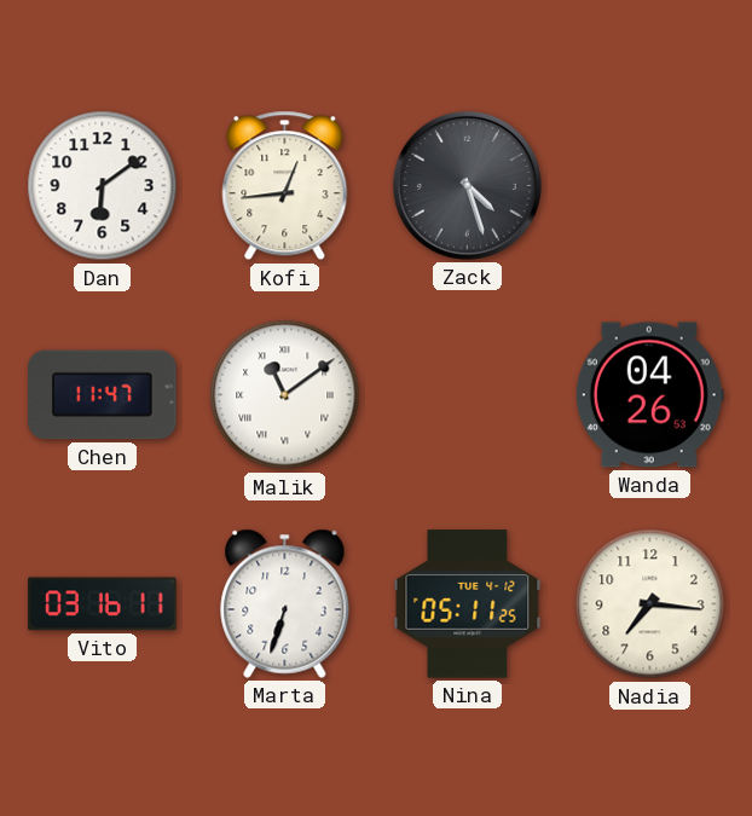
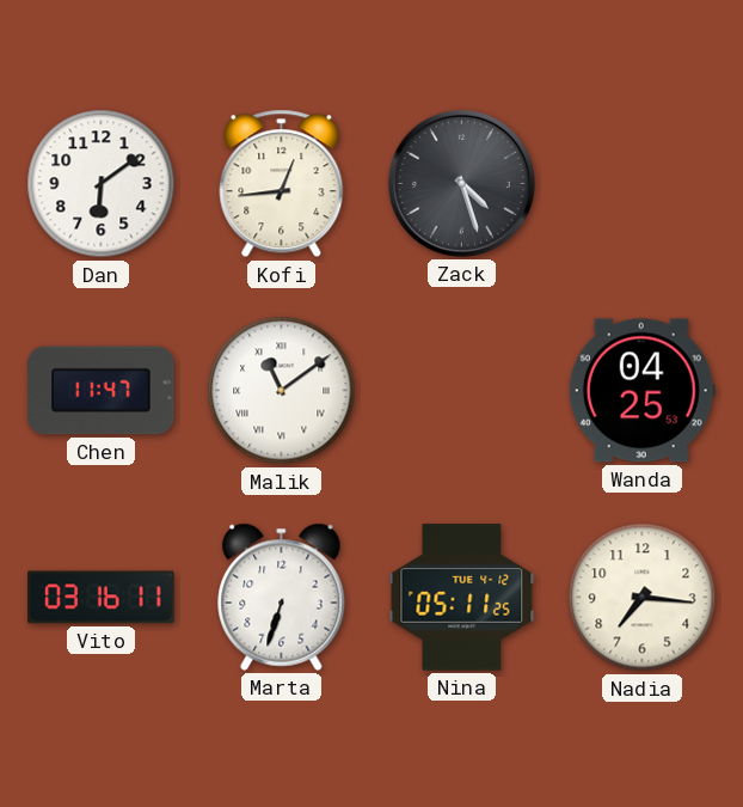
Wanda: 04:26 -> 04:25 (641, 391)
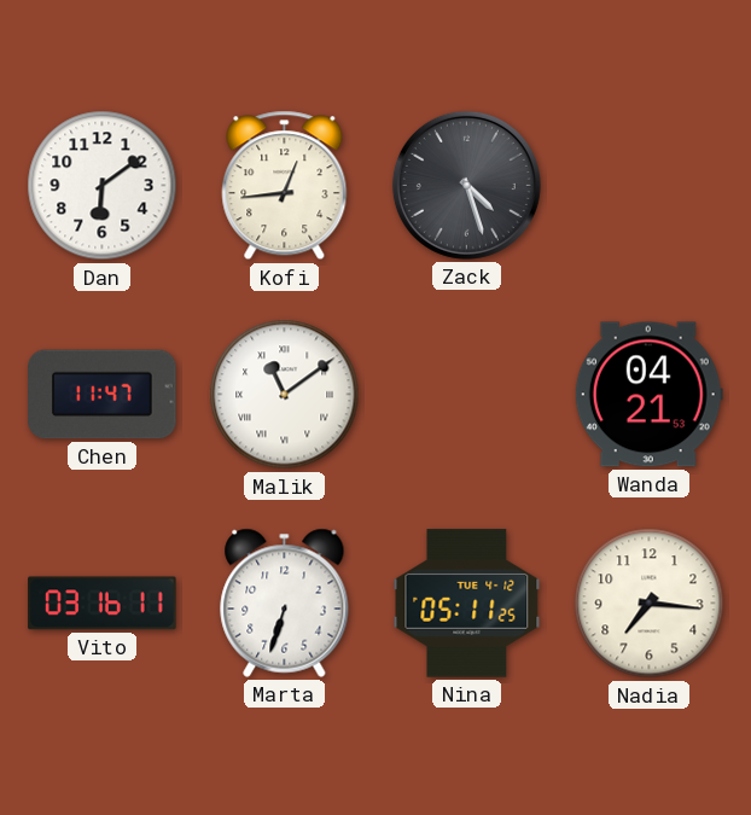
Wanda: 04:25 -> 04:21 (648, 395)
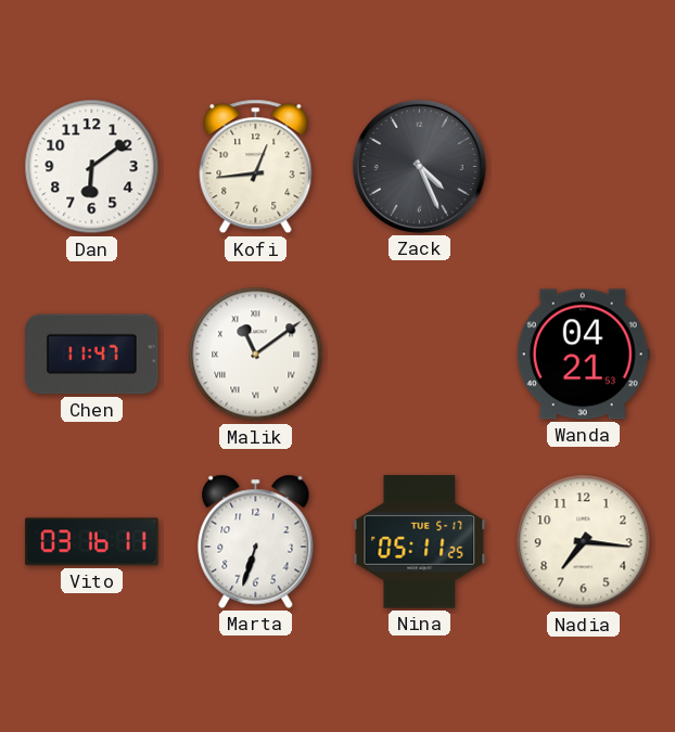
Zack: 4:27 -> 4:26 (419, 166)
Nina date: TUE 4-12 -> TUE 5-17 (420, 542)
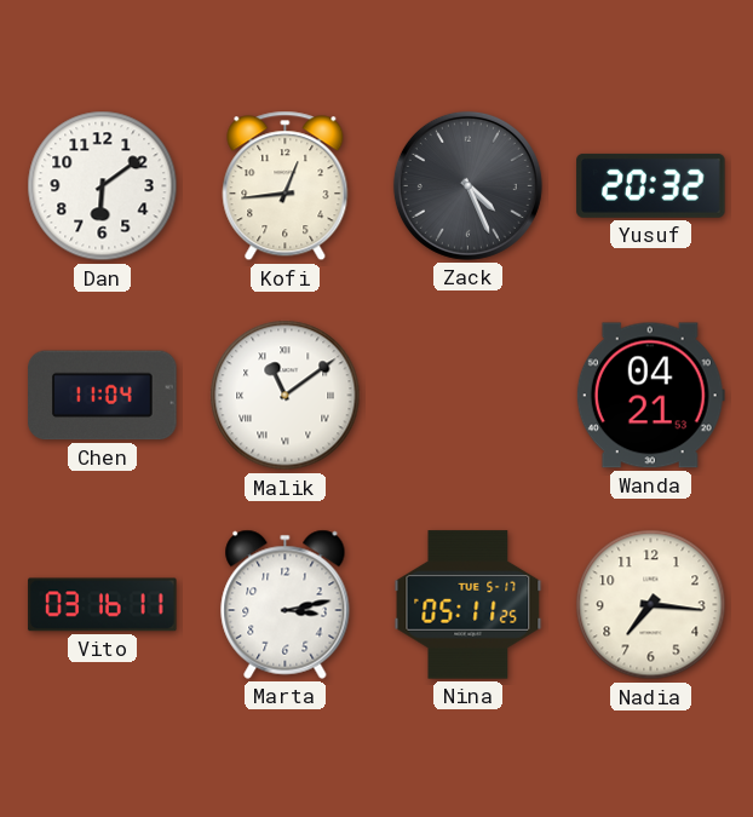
Yusuf: none -> 20:32 (651, 185)
Chen: 11:47 -> 11:04 (103, 396)
Marta: 6:33 -> 3:13 (286, 604)
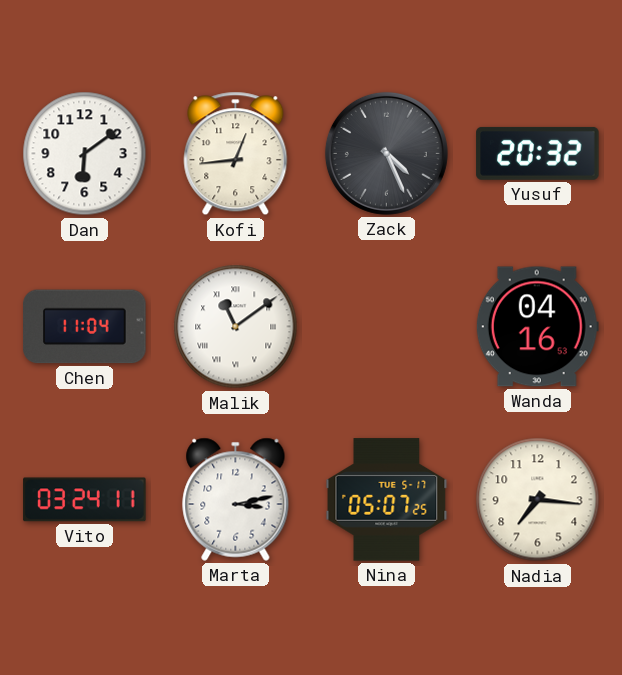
Wanda: 04:21 -> 04:16 (537, 327)
Vito: 03:16 -> 03:24 (85, 500)
Nina: 05:11 -> 05:07 (387, 500)
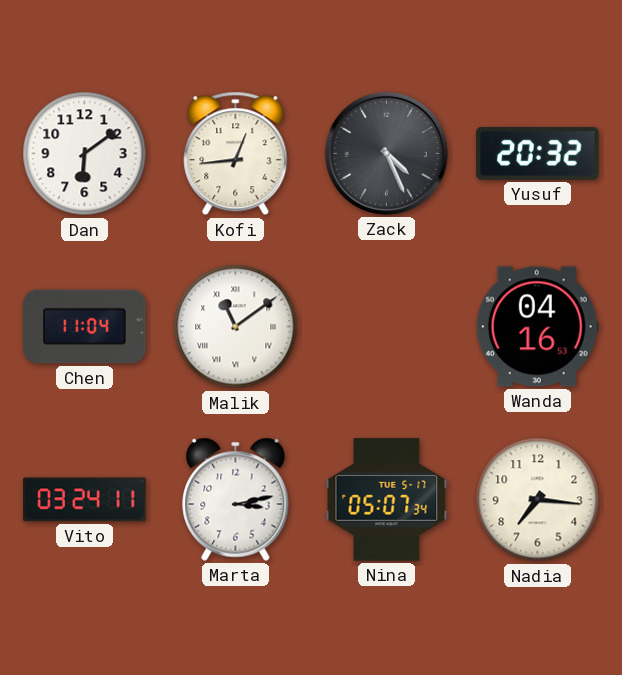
Nina: 05:07:25 -> 05:07:34 (387, 500)
